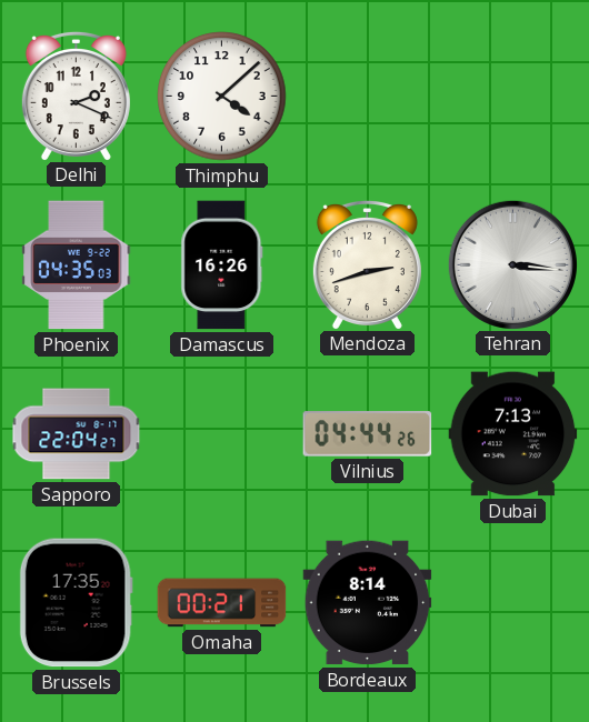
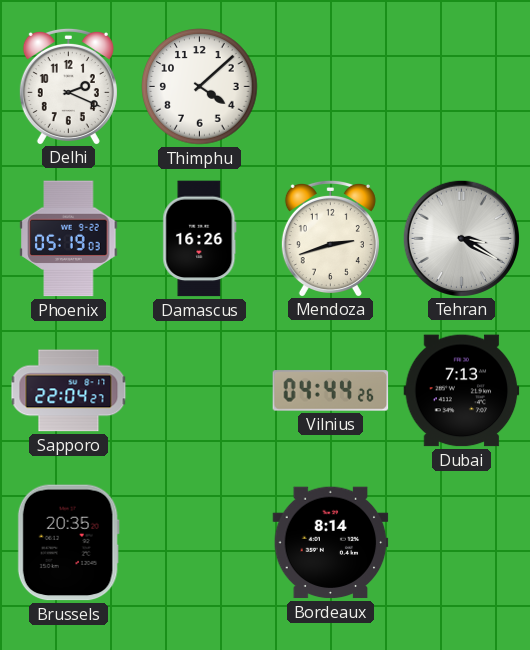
Phoenix: 04:35 -> 05:19 (69, 239)
Tehran: 3:16 -> 3:20 (461, 238)
Brussels: 17:35 -> 20:35 (68, 543)
Omaha: 00:21 -> none (222, 603)
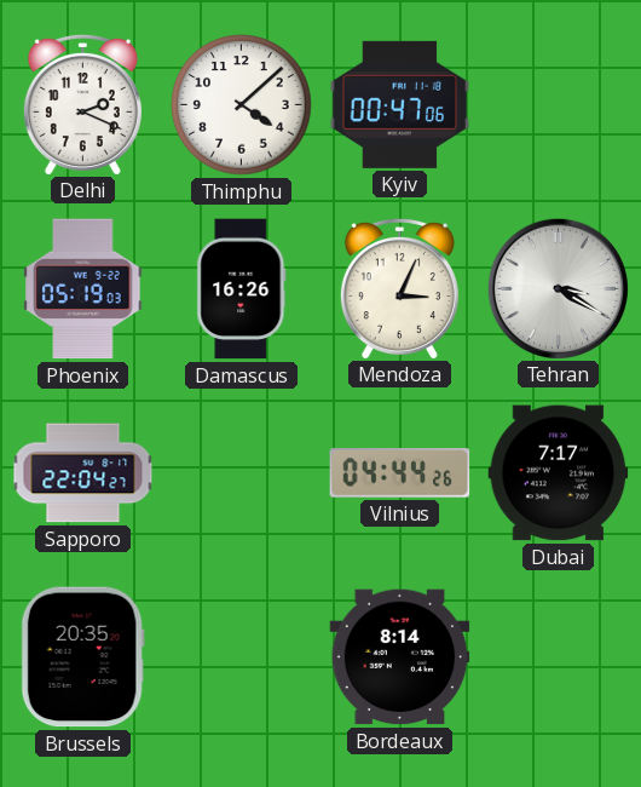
Kyiv: none -> 00:47 (400, 104)
Mendoza: 2:42 -> 3:04 (399, 288)
Dubai: 7:13 -> 7:17 (559, 473)
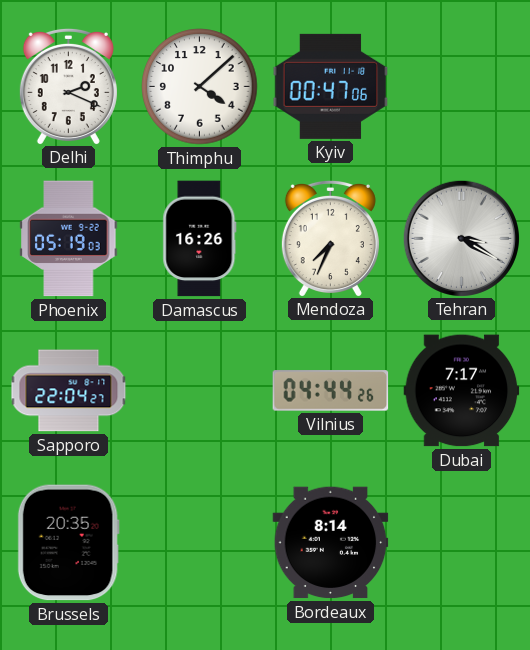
Mendoza: 3:04 -> 7:34 (330, 238)
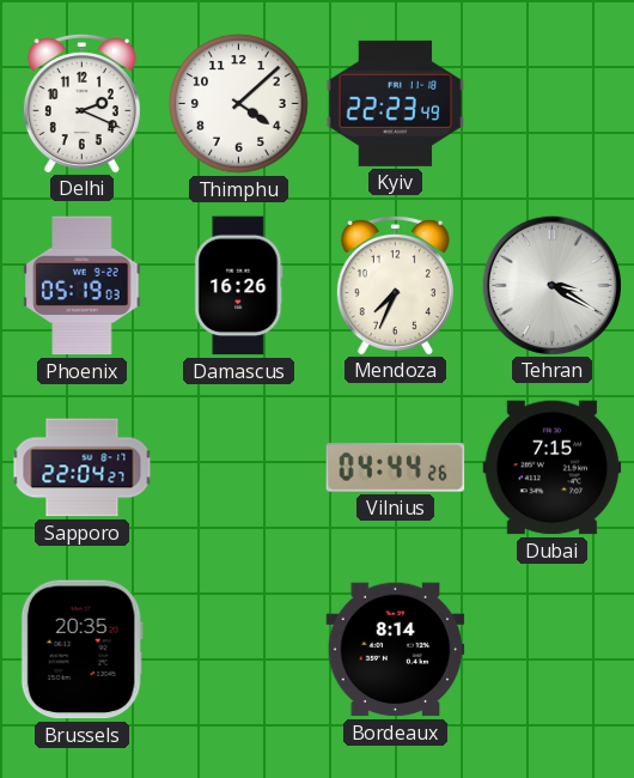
Kyiv: 00:47 -> 22:23 (396, 103)
Dubai: 7:17 -> 7:15 (553, 468)
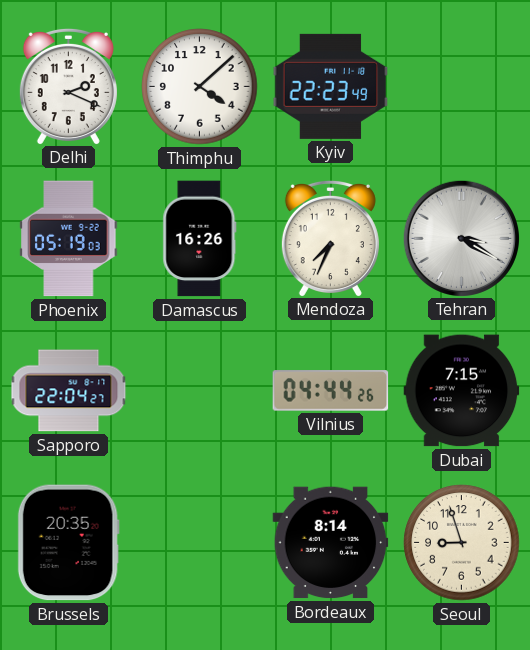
Seoul: none -> 8:57 (462, 543)
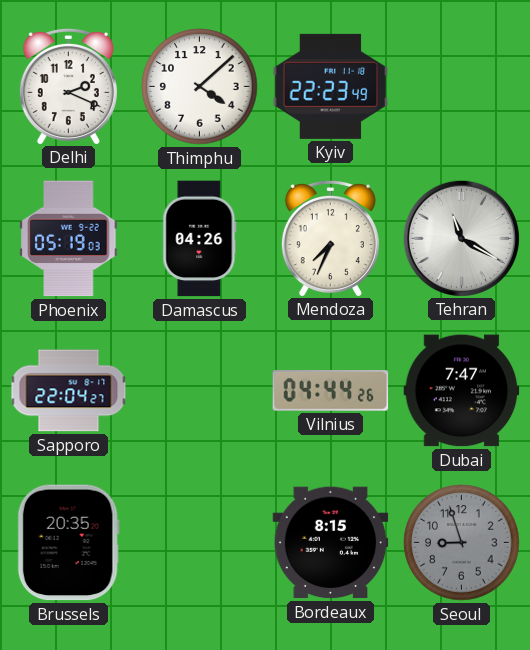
Damascus: 16:26 -> 04:26 (200, 239)
Tehran: 3:20 -> 11:20 (461, 238)
Dubai: 7:15 -> 7:47 (462, 391)
Bordeaux: 8:14 -> 8:15 (331, 543)
Seoul dial: cream -> grey (462, 543)
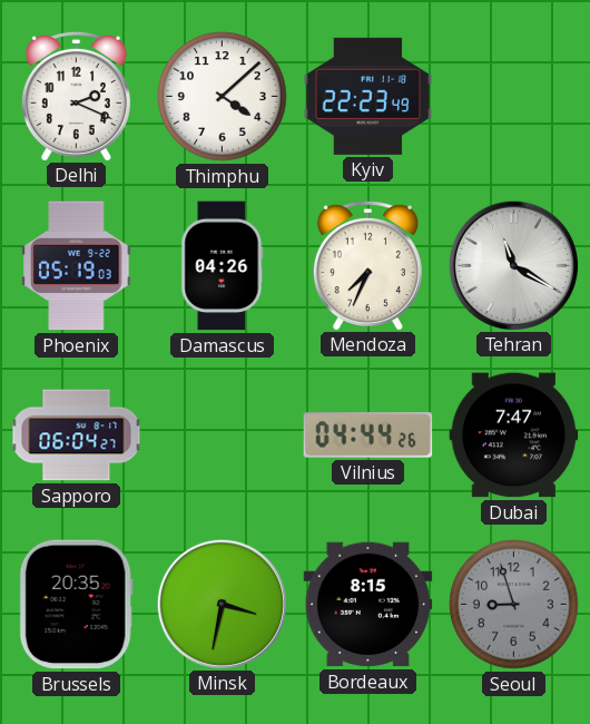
Sapporo: 22:04 -> 06:04 (77, 436)
Minsk: none -> 3:32 (222, 604)
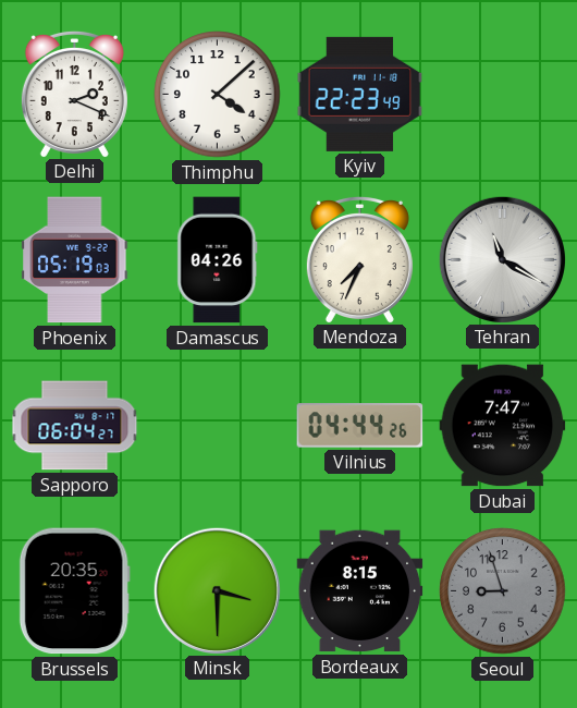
Minsk: 3:32 -> 3:30 (217, 590)
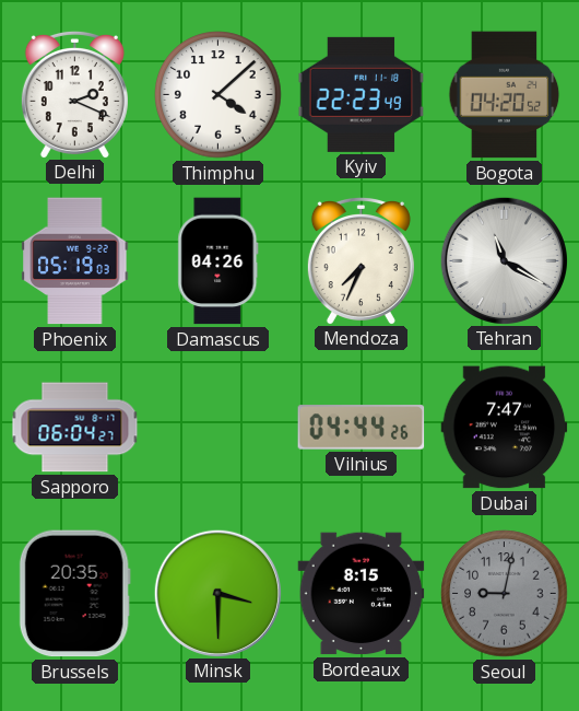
Bogota: none -> 04:20 (505, 95)
Seoul: 8:57 -> 9:02 (505, 594)
